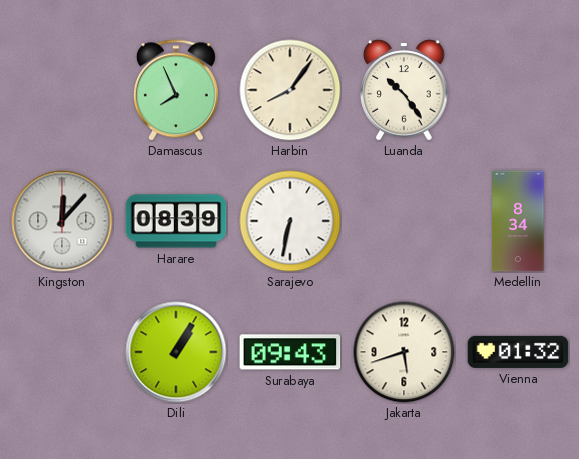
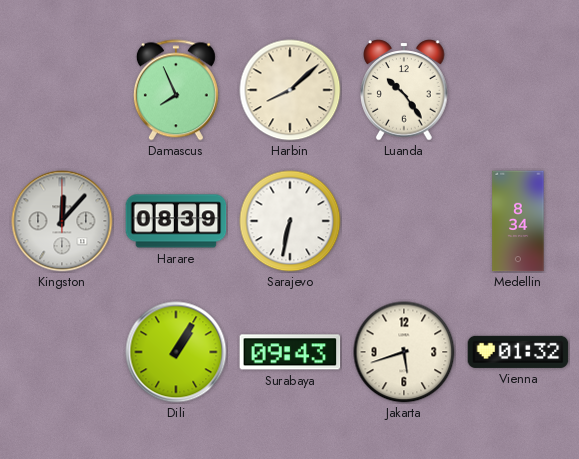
Harbin: 8:06 -> 8:08 (290, 90)
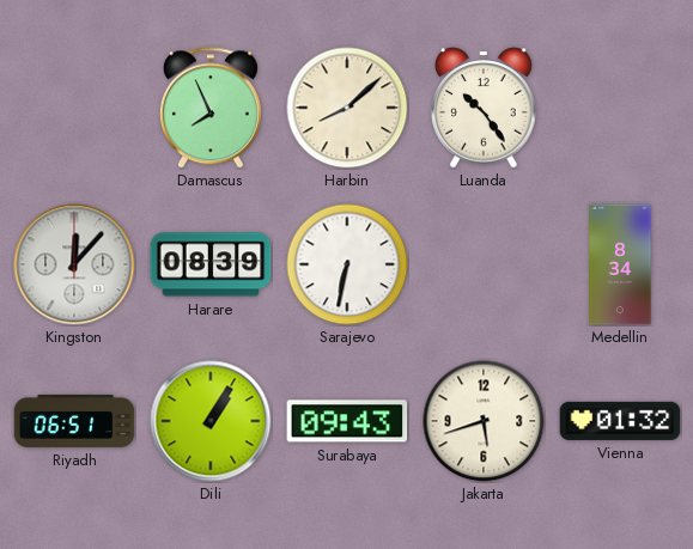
Riyadh: none -> 06:51 (74, 421)
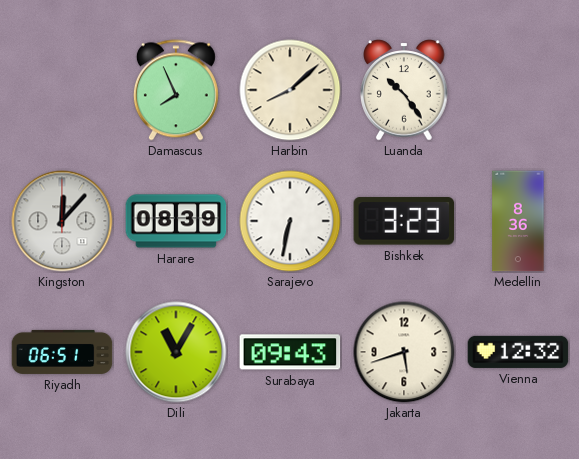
Bishkek: none -> 3:23 (404, 221)
Medellin: 8:34 -> 8:36 (518, 221)
Dili: 1:05 -> 11:05 (176, 352)
Vienna: 01:32 -> 12:32 (518, 352)
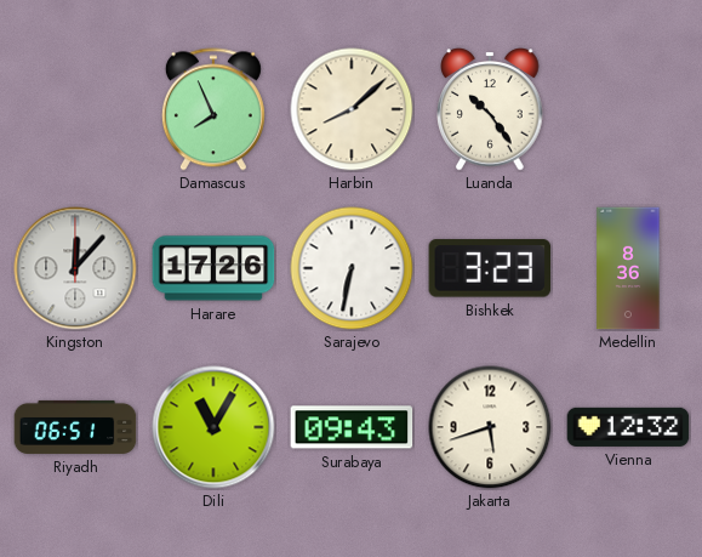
Harare: 08:39 -> 17:26 (213, 268)
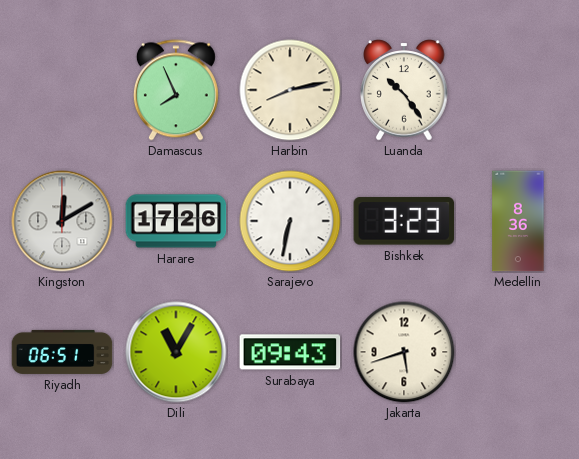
Harbin: 8:08 -> 8:13 (290, 90)
Kingston: 12:07 -> 12:10 (62, 221)
Vienna: 12:32 -> none (628, 427)
